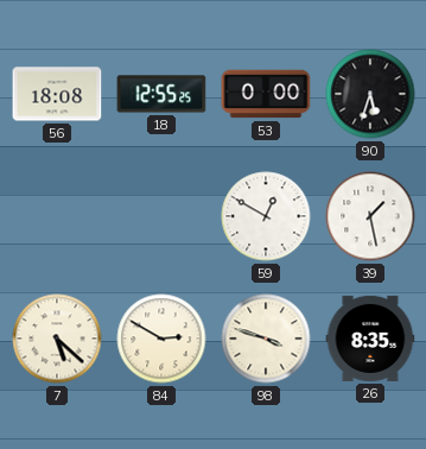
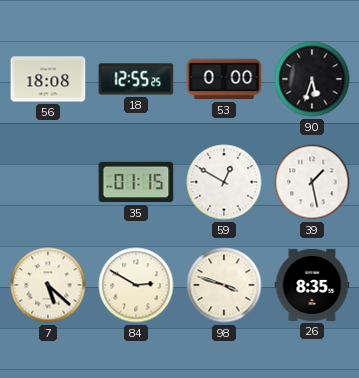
35: none -> 01:15 (136, 182)
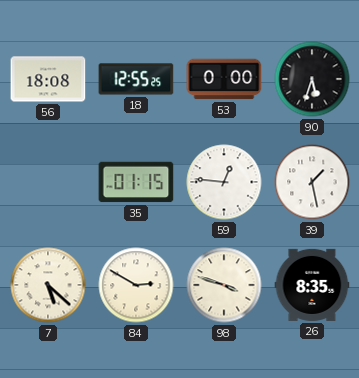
59: 12:50 -> 12:46 (224, 182)
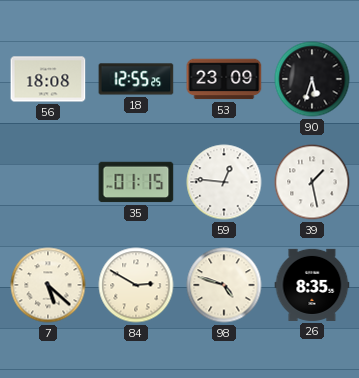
53: 0:00 -> 23:09 (224, 79)
98: 3:48 -> 4:48 (224, 285)
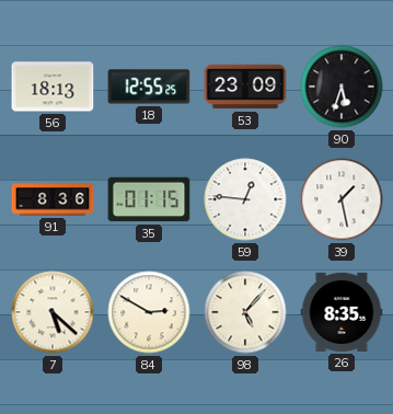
56: 18:08 -> 18:13 (53, 87)
91: none -> 8:36 (53, 199)
98: 4:48 -> 5:07 (245, 312)
